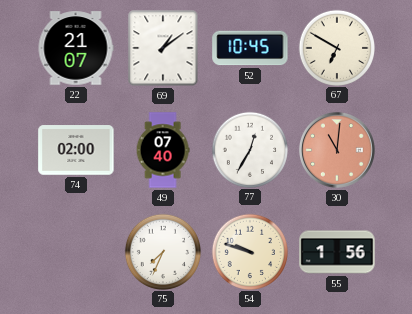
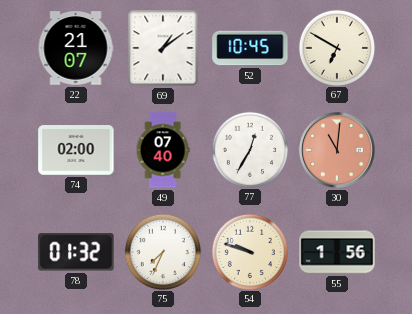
78: none -> 01:32 (76, 252)
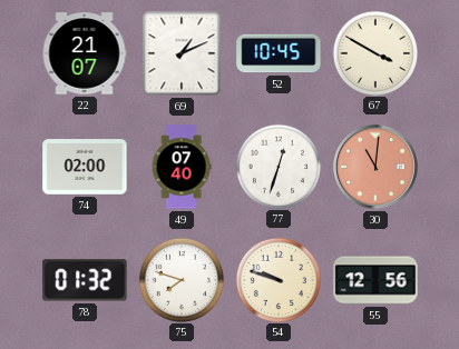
69: 1:09 -> 1:11 (182, 53)
67: 6:50 -> 3:50 (374, 52)
77: 12:35 -> 12:33 (277, 166)
75: 7:34 -> 7:48 (180, 279)
55: 1:56 -> 12:56 (375, 280)
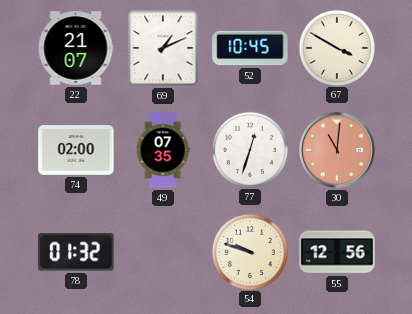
49: 07:40 -> 07:35 (163, 150)
75: 7:48 -> none (180, 279)
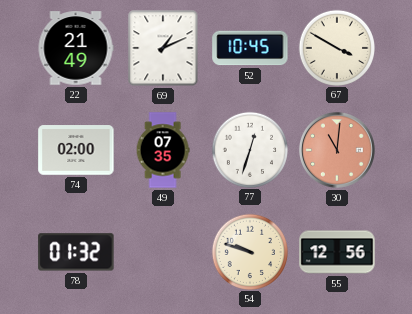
22: 21:07 -> 21:49 (76, 48)
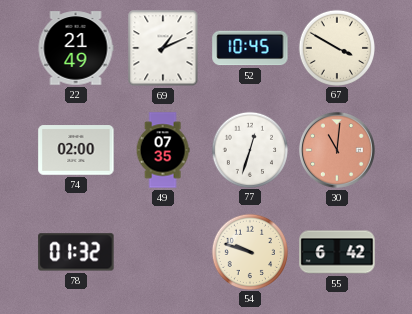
55: 12:56 -> 6:42 (337, 252)
